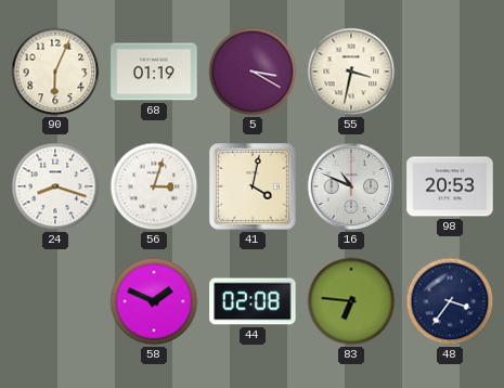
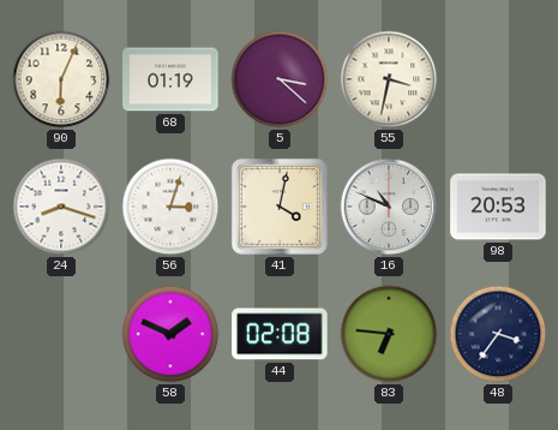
5: 3:20 -> 3:22 (280, 79)
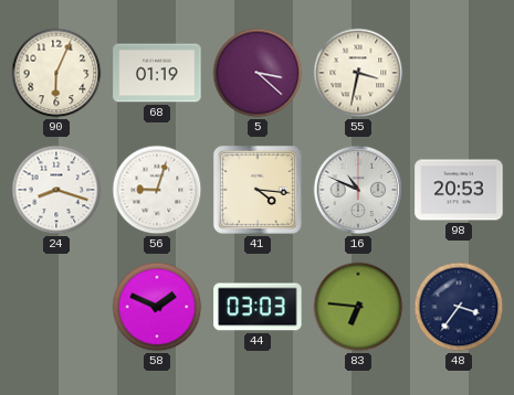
56: 3:03 -> 9:03 (157, 190)
41: 4:02 -> 4:16 (258, 190)
44: 02:08 -> 03:03 (258, 307)
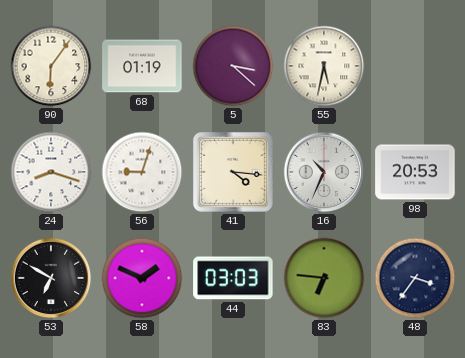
90: 6:04 -> 6:06 (51, 66)
55: 3:32 -> 5:32 (324, 66)
16: 10:49 -> 10:34 (324, 172)
53: none -> 6:50 (51, 278)
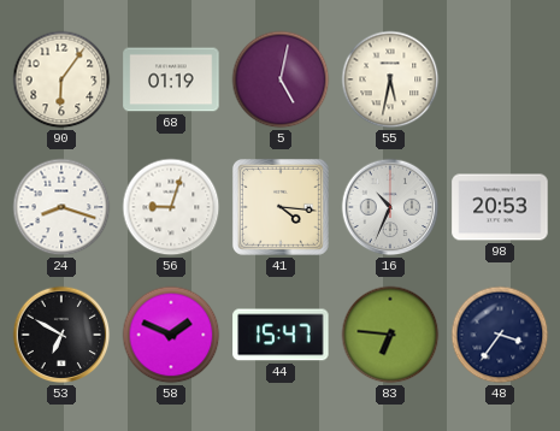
5: 3:22 -> 5:02 (281, 79)
44: 03:03 -> 15:47 (281, 335)
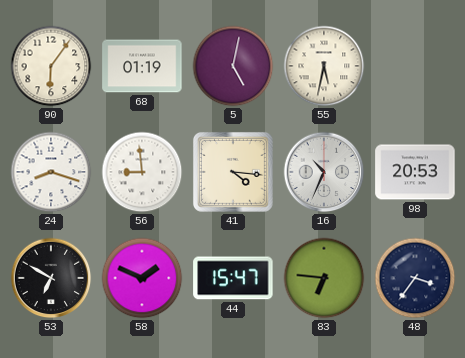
56: 9:03 -> 8:59 (142, 172)
